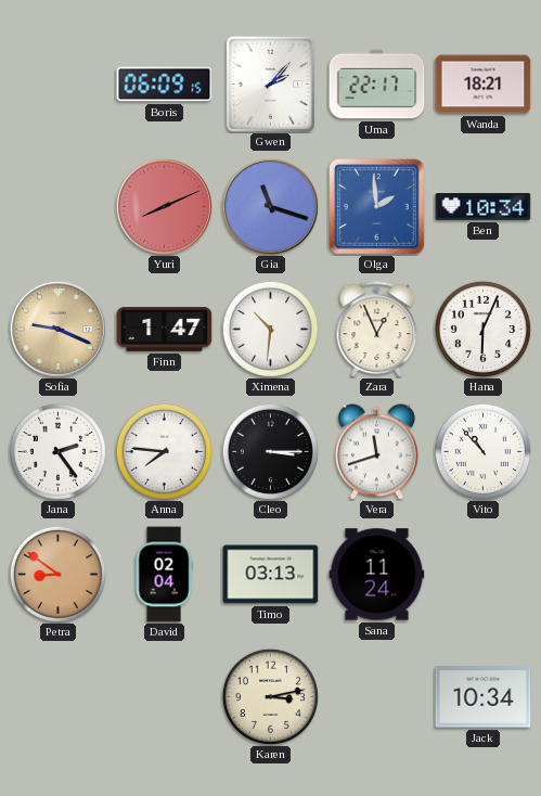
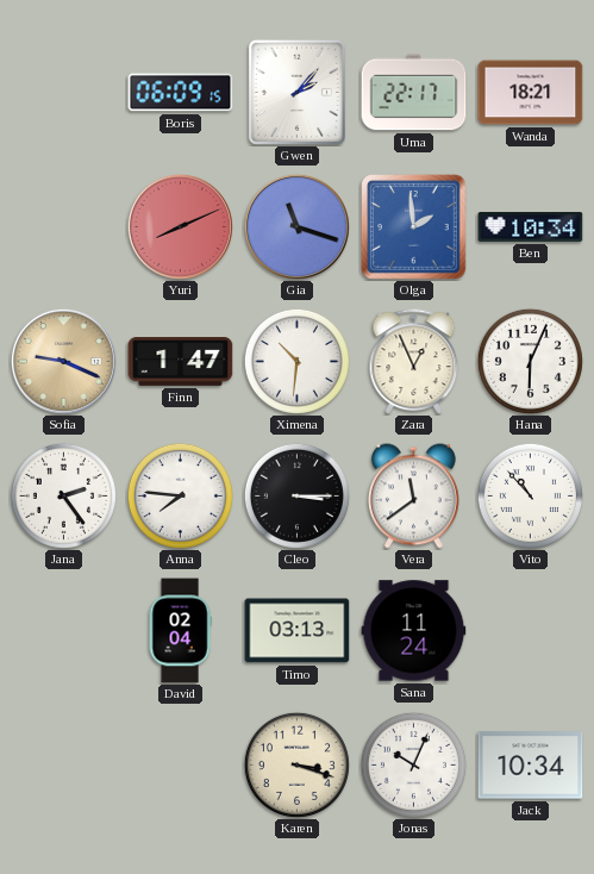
Vera: 11:42 -> 11:39 (414, 497)
Petra: 8:51 -> none (57, 574)
Karen: 3:13 -> 3:18 (296, 764)
Jonas: none -> 10:04 (413, 764)
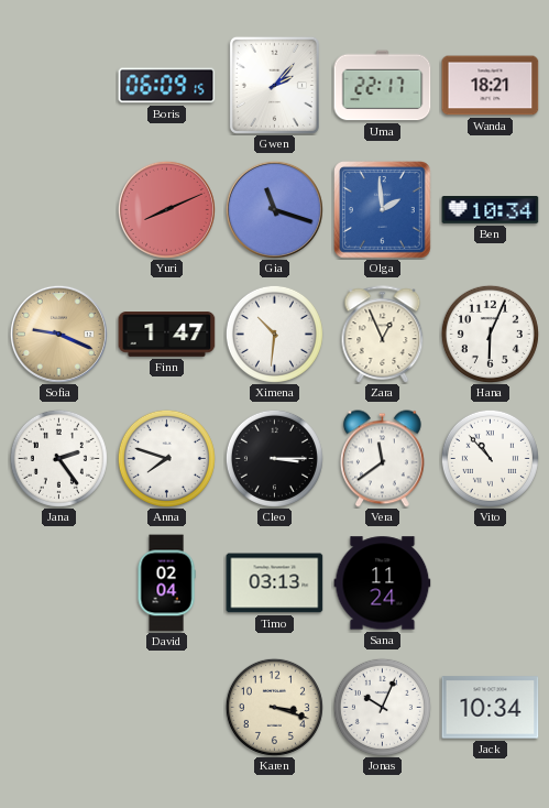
Anna: 7:46 -> 7:48 (166, 458)
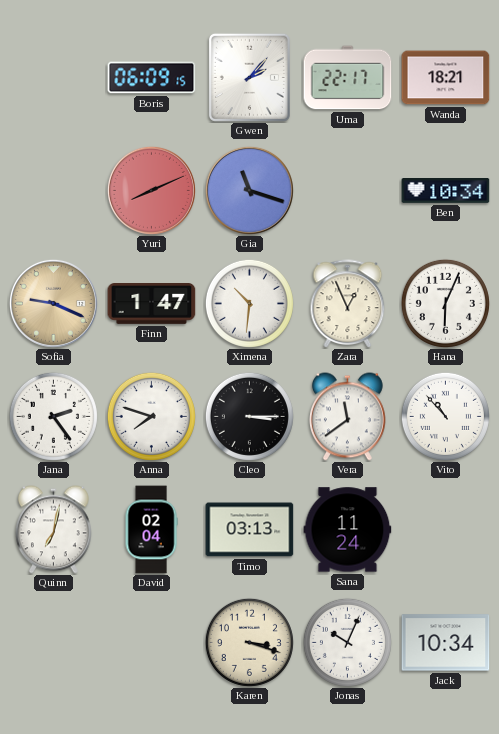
Olga: 1:59 -> none (383, 210)
Quinn: none -> 7:02 (54, 530)
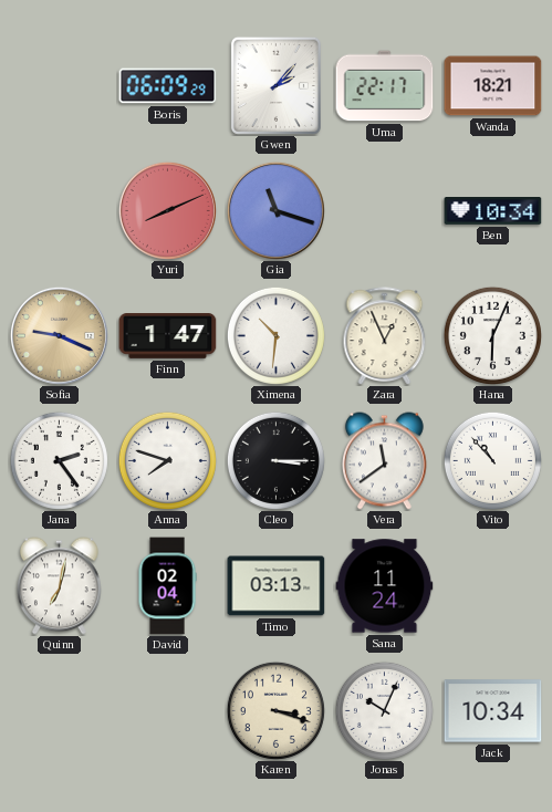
Boris: 06:09:15 -> 06:09:29 (168, 86)
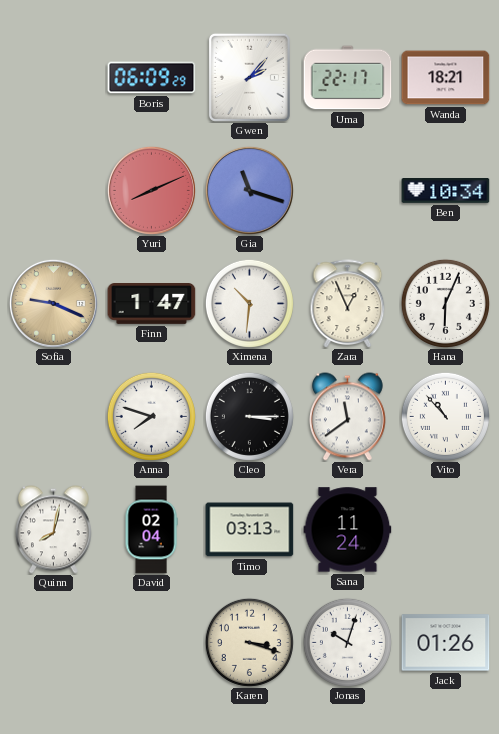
Jana: 2:24 -> none (59, 460)
Quinn: 7:02 -> 8:02 (54, 530)
Jonas: 10:04 -> 10:03 (347, 642)
Jack: 10:34 -> 01:26 (446, 643)
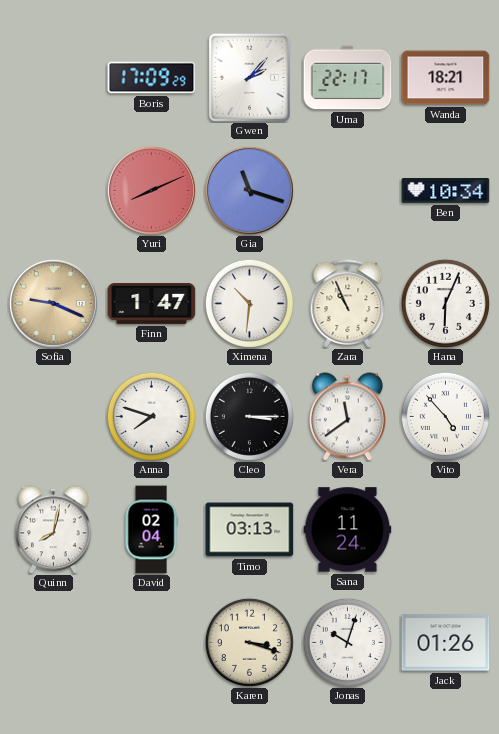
Boris: 06:09 -> 17:09 (152, 78)
Zara: 12:56 -> 10:56 (348, 304)
Vito: 10:53 -> 4:53 (445, 416)
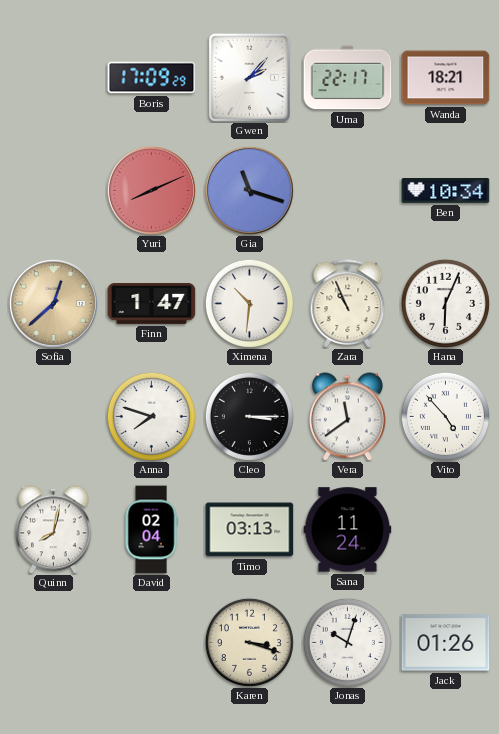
Sofia: 9:19 -> 12:38 (53, 303)
